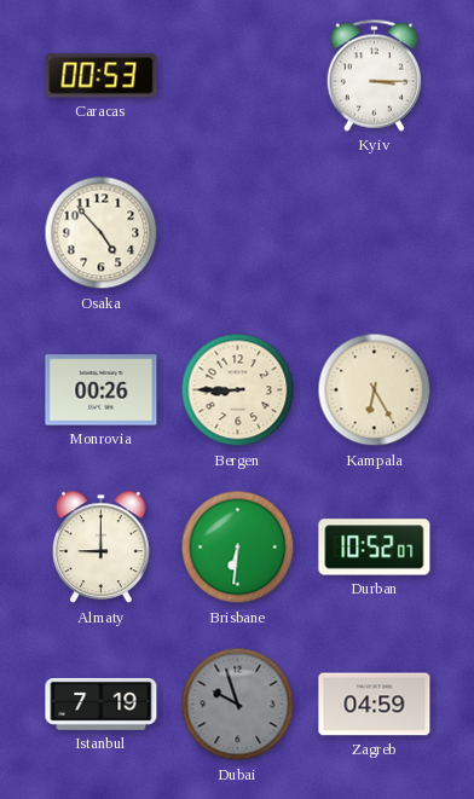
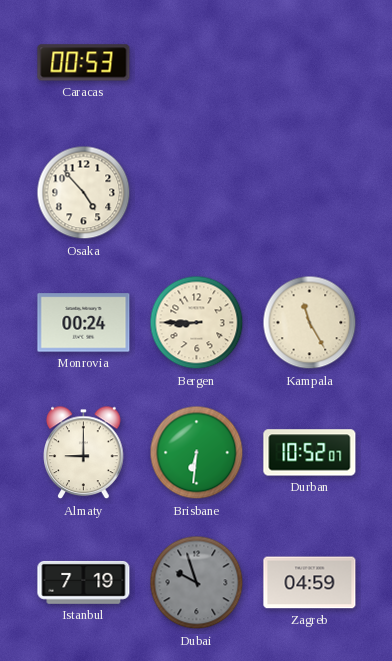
Kyiv: 3:15 -> none (374, 75)
Monrovia: 00:26 -> 00:24 (84, 323)
Kampala: 6:25 -> 11:25 (310, 323)
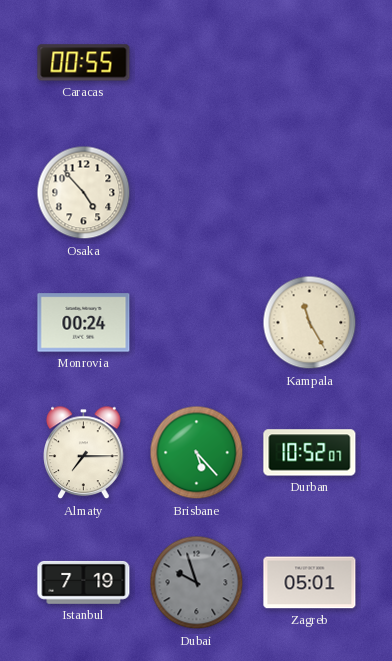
Caracas: 00:53 -> 00:55 (84, 63)
Bergen: 8:45 -> none (197, 323)
Almaty: 9:00 -> 7:15 (84, 453)
Brisbane: 6:31 -> 5:23 (197, 453)
Zagreb: 04:59 -> 05:01 (310, 583)
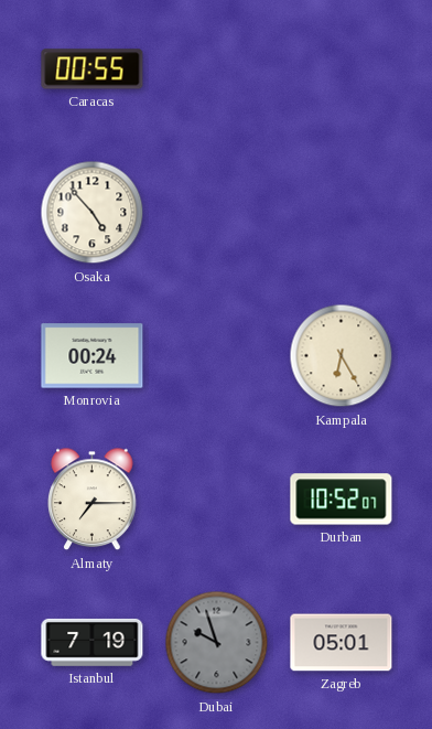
Kampala: 11:25 -> 6:25 (342, 356)
Brisbane: 5:23 -> none (197, 453)
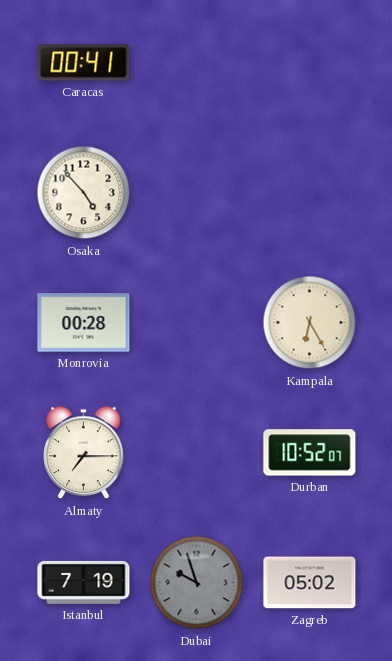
Caracas: 00:55 -> 00:41 (84, 63)
Monrovia: 00:24 -> 00:28 (84, 323)
Zagreb: 05:01 -> 05:02 (310, 583)
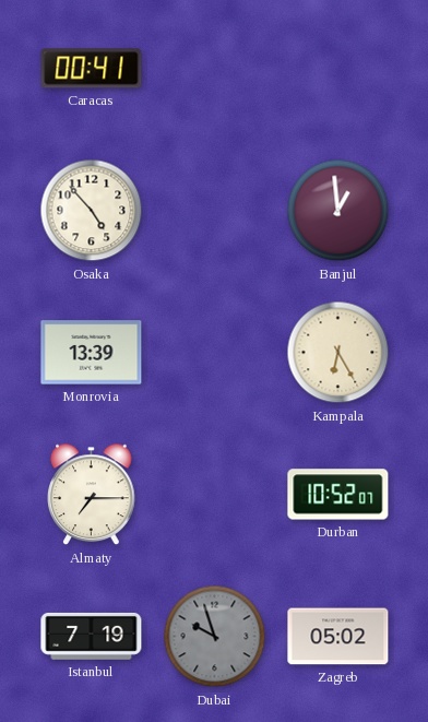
Banjul: none -> 12:59 (338, 211)
Monrovia: 00:28 -> 13:39 (92, 353)
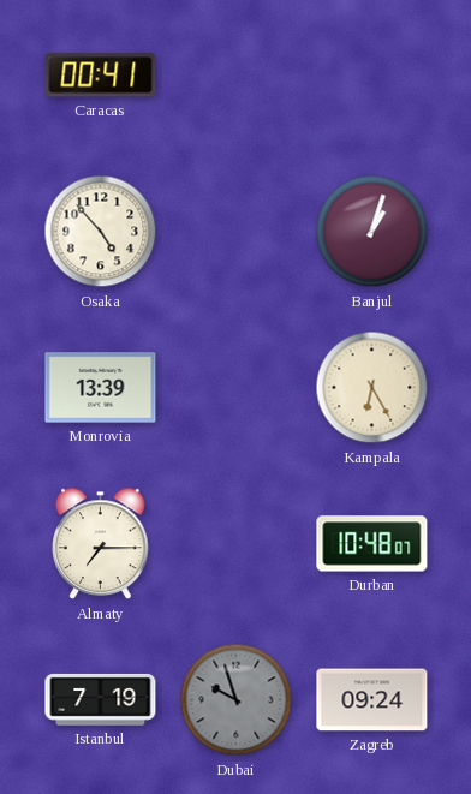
Banjul: 12:59 -> 1:03 (372, 232)
Durban: 10:52 -> 10:48 (372, 544)
Zagreb: 05:02 -> 09:24 (372, 700)
